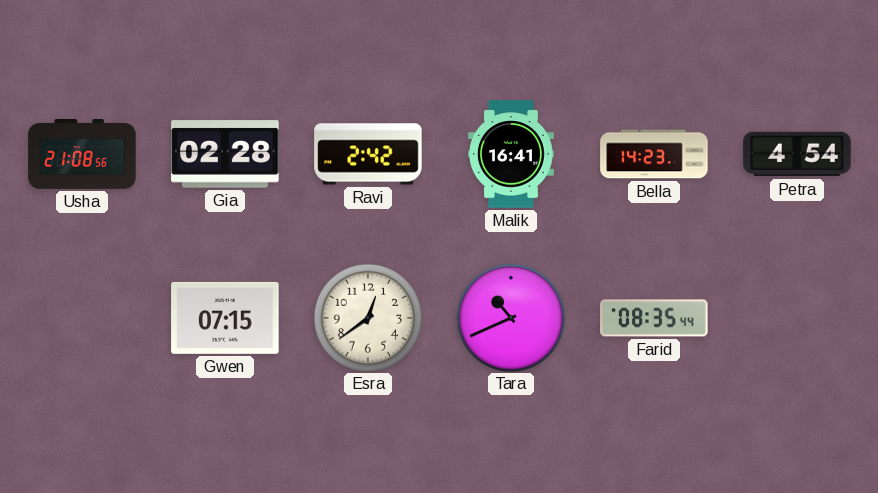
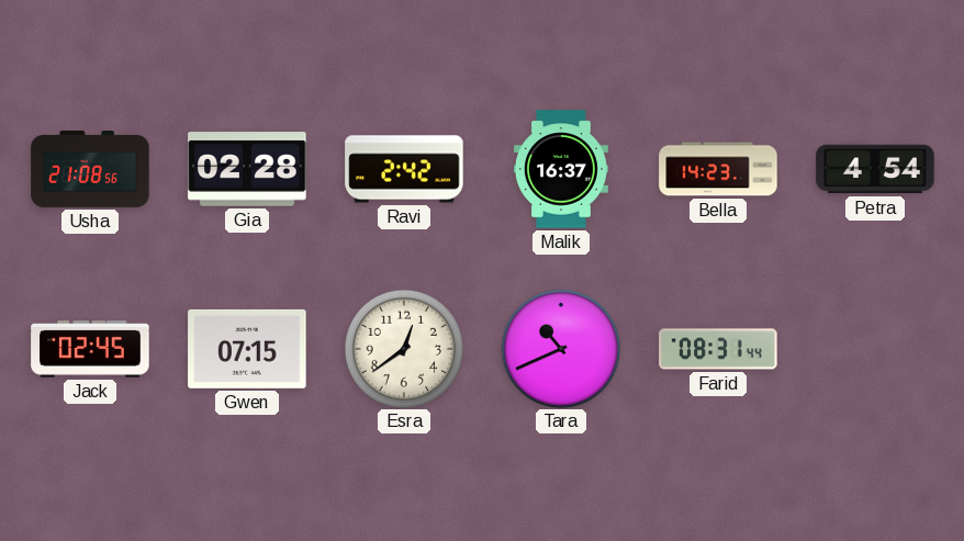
Malik: 16:41 -> 16:37 (561, 169)
Jack: none -> 02:45 (90, 349)
Farid: 08:35 -> 08:31 (718, 349)
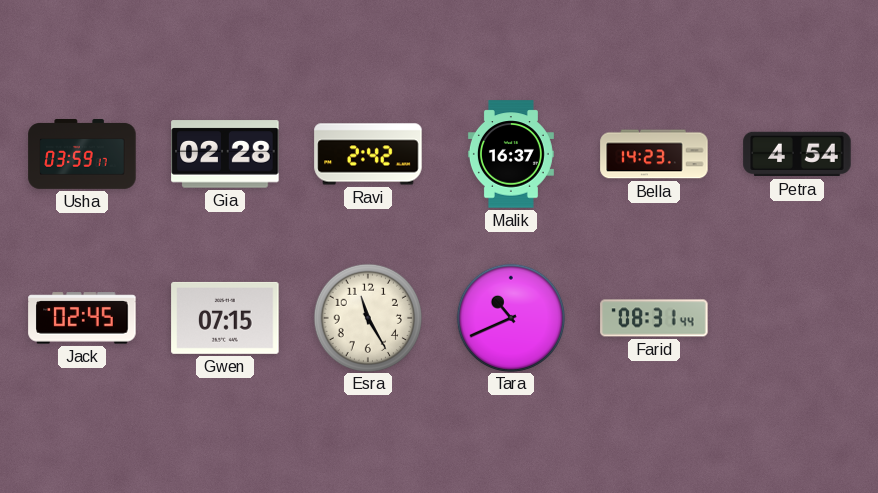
Usha: 21:08 -> 03:59 (82, 155)
Esra: 12:39 -> 11:25 (367, 317)
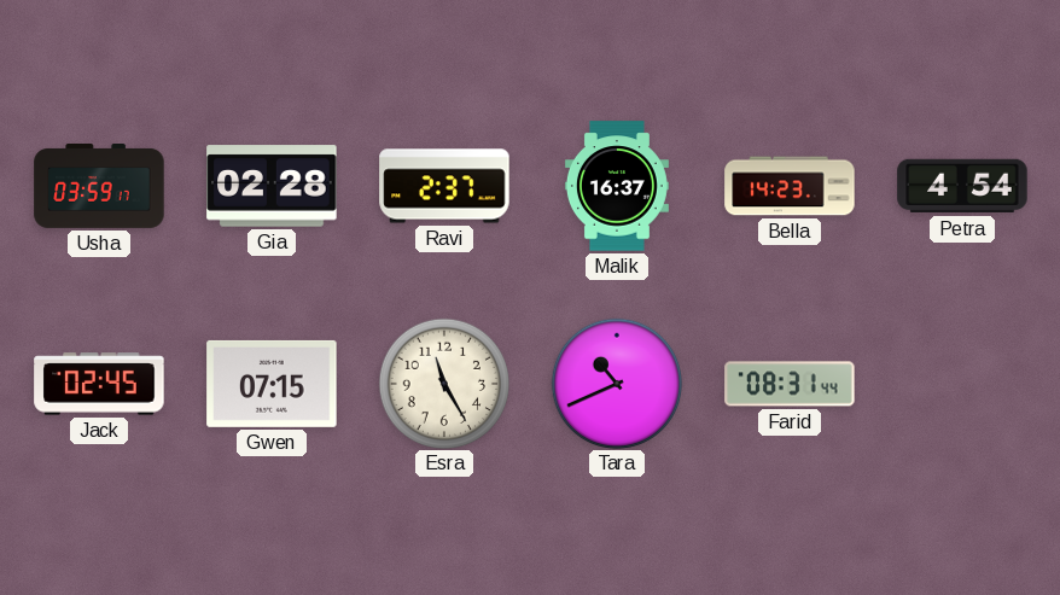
Ravi: 2:42 -> 2:37 (444, 186)
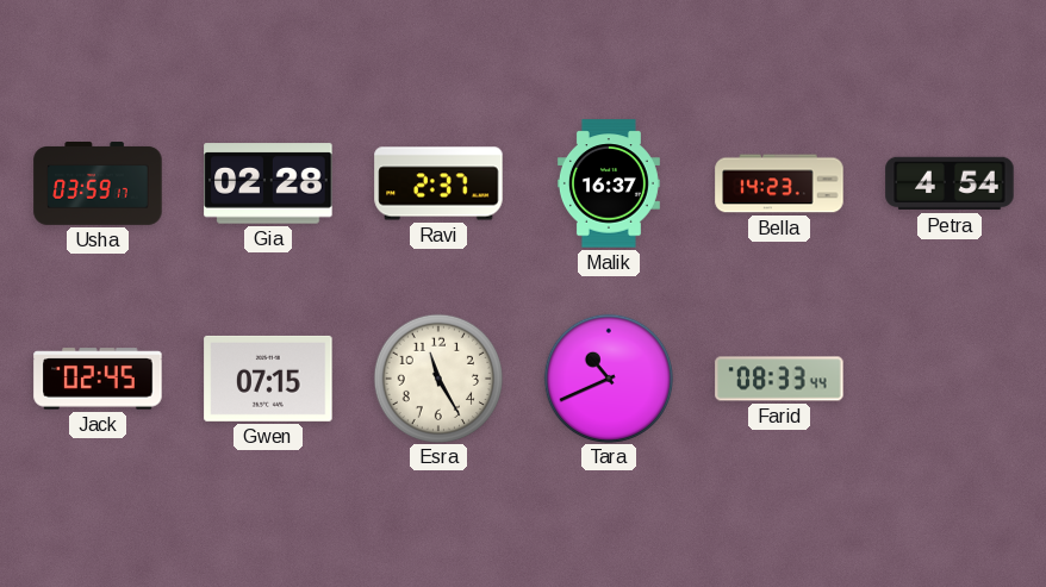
Farid: 08:31 -> 08:33 (779, 379)
